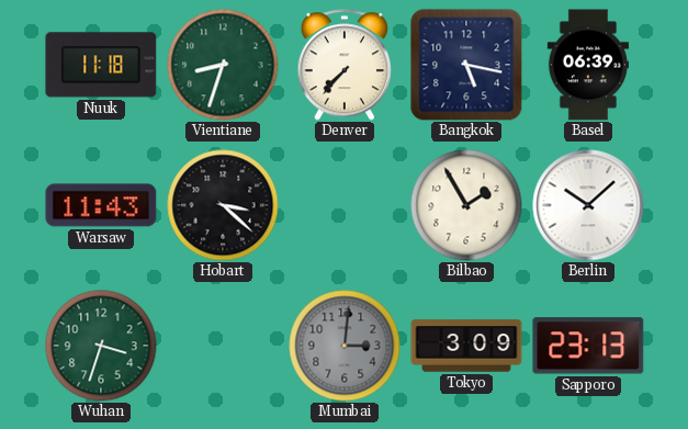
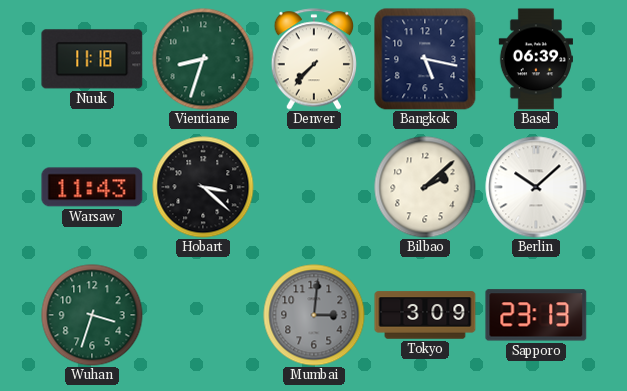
Bilbao: 1:55 -> 2:08 (425, 187)
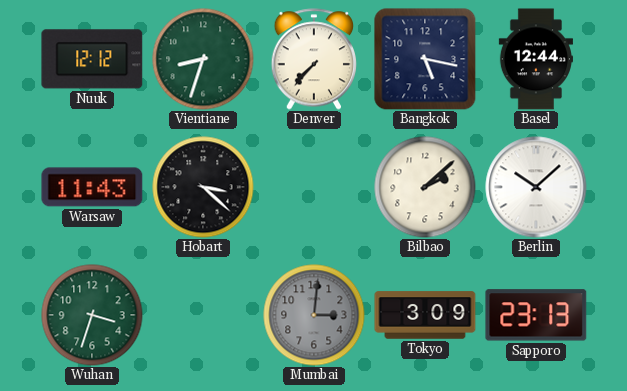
Nuuk: 11:18 -> 12:12 (92, 59)
Basel: 06:39 -> 12:44 (536, 59)
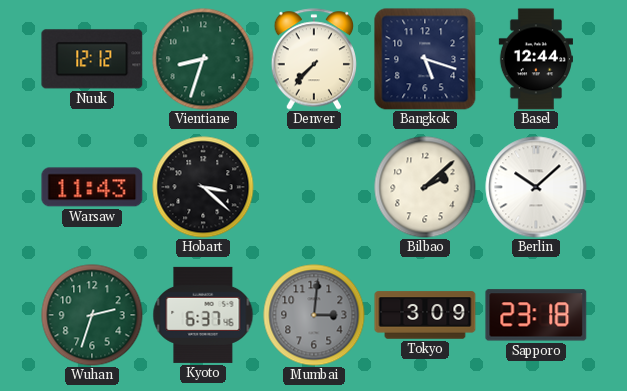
Bangkok: 5:17 -> 5:18 (425, 59)
Wuhan: 3:33 -> 2:33 (92, 315)
Kyoto: none -> 6:37 (203, 315)
Sapporo: 23:13 -> 23:18 (536, 315)
